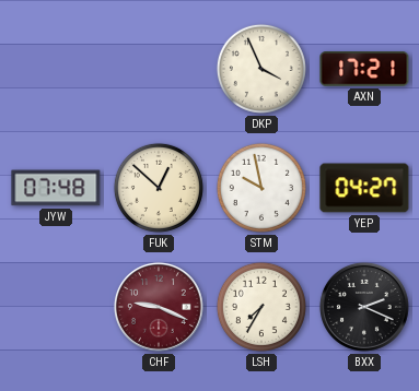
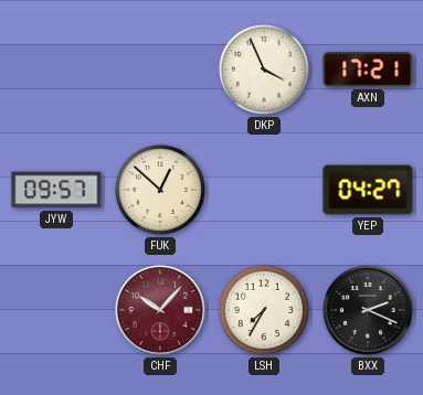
JYW: 07:48 -> 09:57 (56, 190)
STM: 9:58 -> none (261, 188)
CHF: 9:19 -> 10:07 (160, 310)
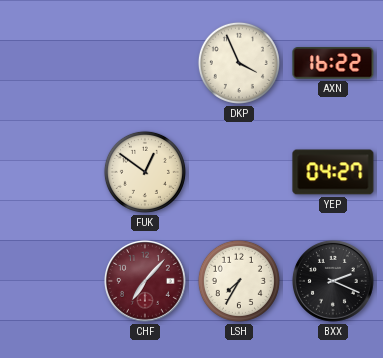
AXN: 17:21 -> 16:22 (333, 63)
JYW: 09:57 -> none (56, 190)
FUK: 12:52 -> 12:51 (145, 172)
CHF: 10:07 -> 7:07 (145, 281)
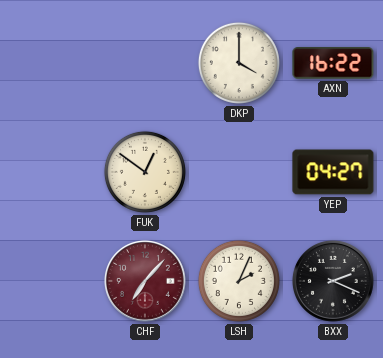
DKP: 3:56 -> 4:00 (239, 63)
LSH: 7:35 -> 2:04 (239, 281)
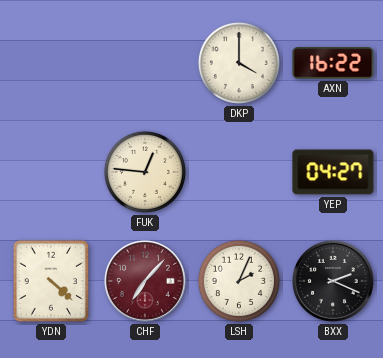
FUK: 12:51 -> 12:46 (145, 172)
YDN: none -> 4:22 (51, 281)
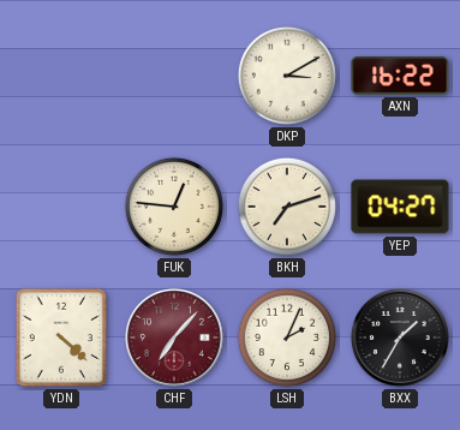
DKP: 4:00 -> 3:10 (287, 76)
BKH: none -> 7:12 (287, 207)
BXX: 2:19 -> 1:35 (400, 338)
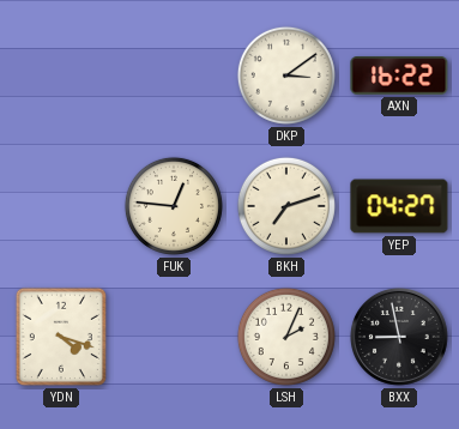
DKP: 3:10 -> 3:09 (286, 75)
YDN: 4:22 -> 4:18 (61, 337)
CHF: 7:07 -> none (174, 338)
BXX: 1:35 -> 8:58 (399, 337)
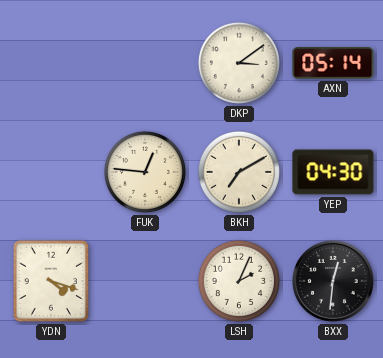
AXN: 16:22 -> 05:14 (333, 63)
BKH: 7:12 -> 7:10 (239, 172)
YEP: 04:27 -> 04:30 (333, 172)
BXX: 8:58 -> 12:31 (333, 281)
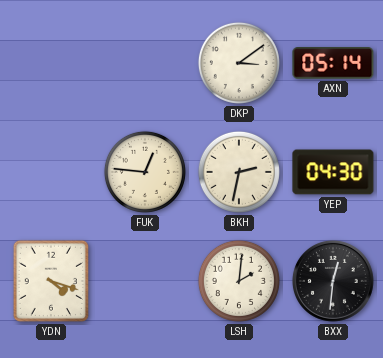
BKH: 7:10 -> 2:32 (239, 172)
LSH: 2:04 -> 2:01 (239, 281)
